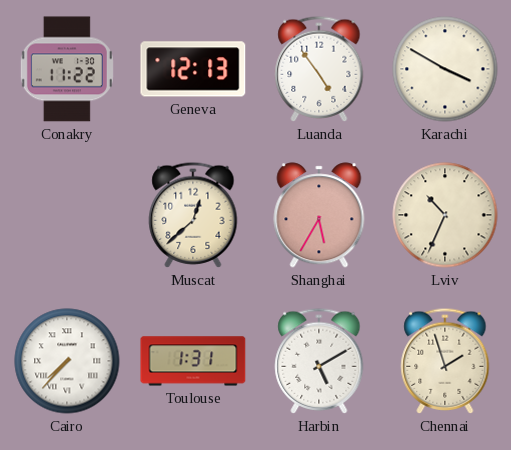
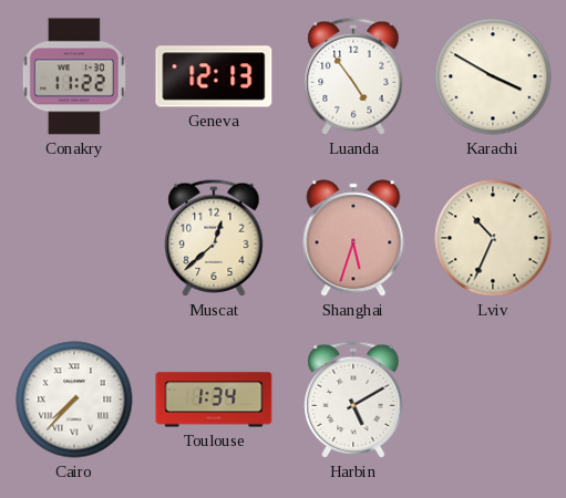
Shanghai: 5:35 -> 5:33 (353, 238)
Toulouse: 1:31 -> 1:34 (214, 400)
Chennai: 1:57 -> none (445, 361)
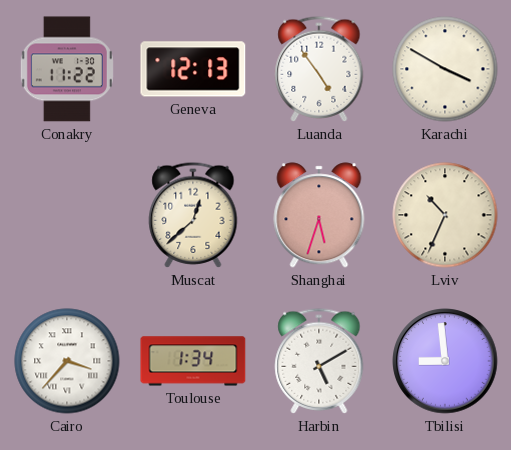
Cairo: 7:37 -> 3:37 (67, 361)
Tbilisi: none -> 8:59 (445, 361)
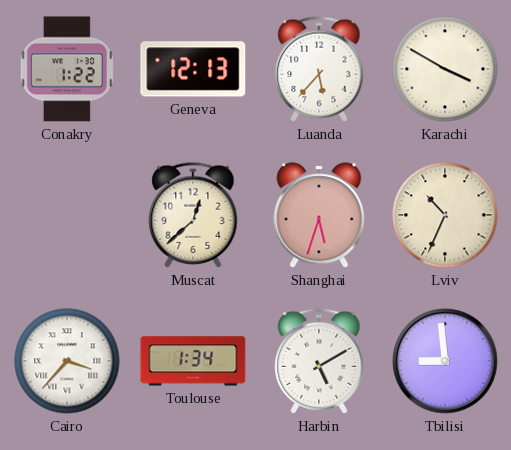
Conakry: 11:22 -> 1:22 (67, 69)
Luanda: 4:54 -> 5:37 (319, 69)
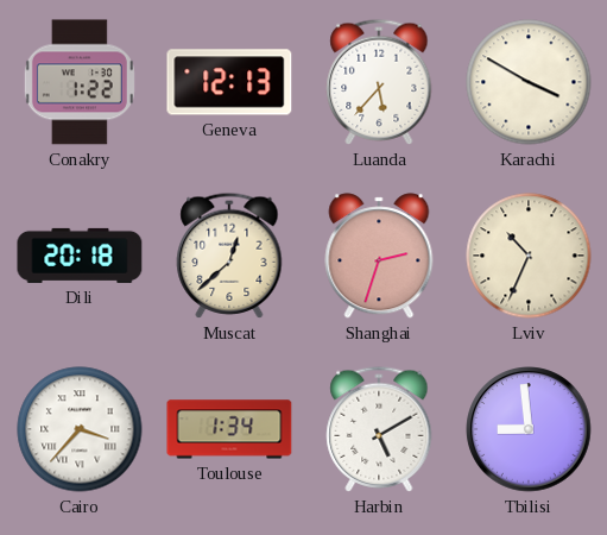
Dili: none -> 20:18 (80, 256)
Shanghai: 5:33 -> 2:33 (379, 256)
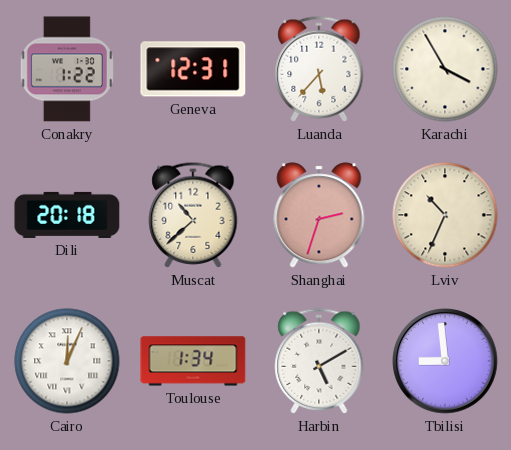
Geneva: 12:13 -> 12:31 (193, 69)
Karachi: 3:50 -> 3:55 (445, 69)
Muscat: 12:38 -> 10:38 (193, 215)
Cairo: 3:37 -> 12:04 (67, 361)
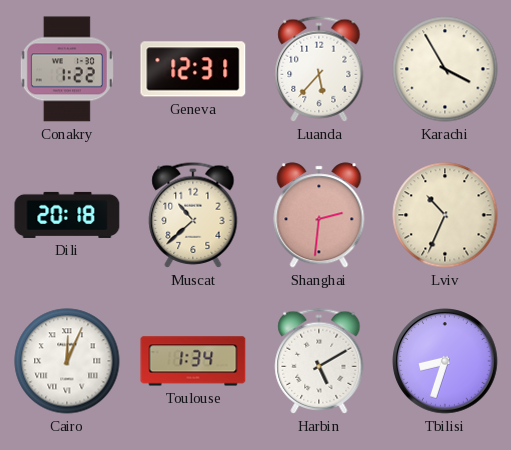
Shanghai: 2:33 -> 2:31 (319, 215)
Tbilisi: 8:59 -> 8:33 (445, 361)
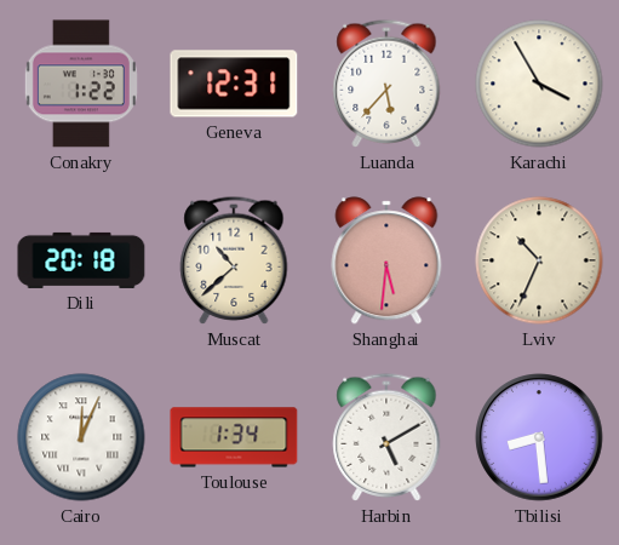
Shanghai: 2:31 -> 5:31 (386, 260)
Tbilisi: 8:33 -> 8:29 (539, 437)
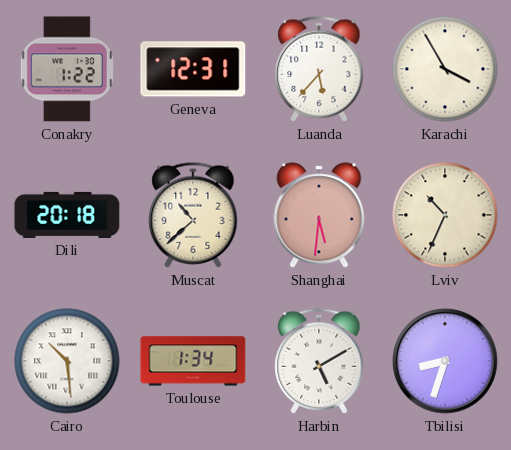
Cairo: 12:04 -> 10:29 (67, 361)
Tbilisi: 8:29 -> 8:33 (445, 361)
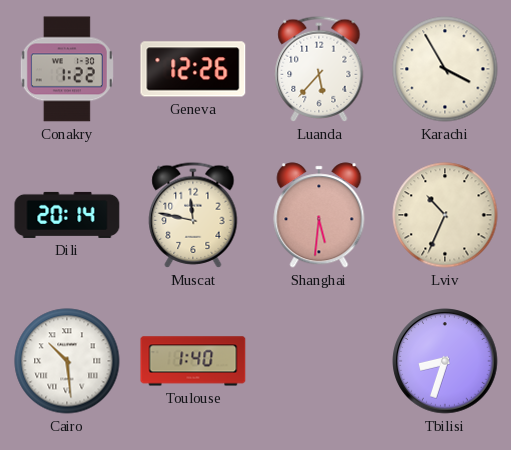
Geneva: 12:31 -> 12:26 (193, 69)
Dili: 20:18 -> 20:14 (67, 215)
Muscat: 10:38 -> 11:47 (193, 215)
Toulouse: 1:34 -> 1:40 (193, 361)
Harbin: 5:10 -> none (319, 361)
